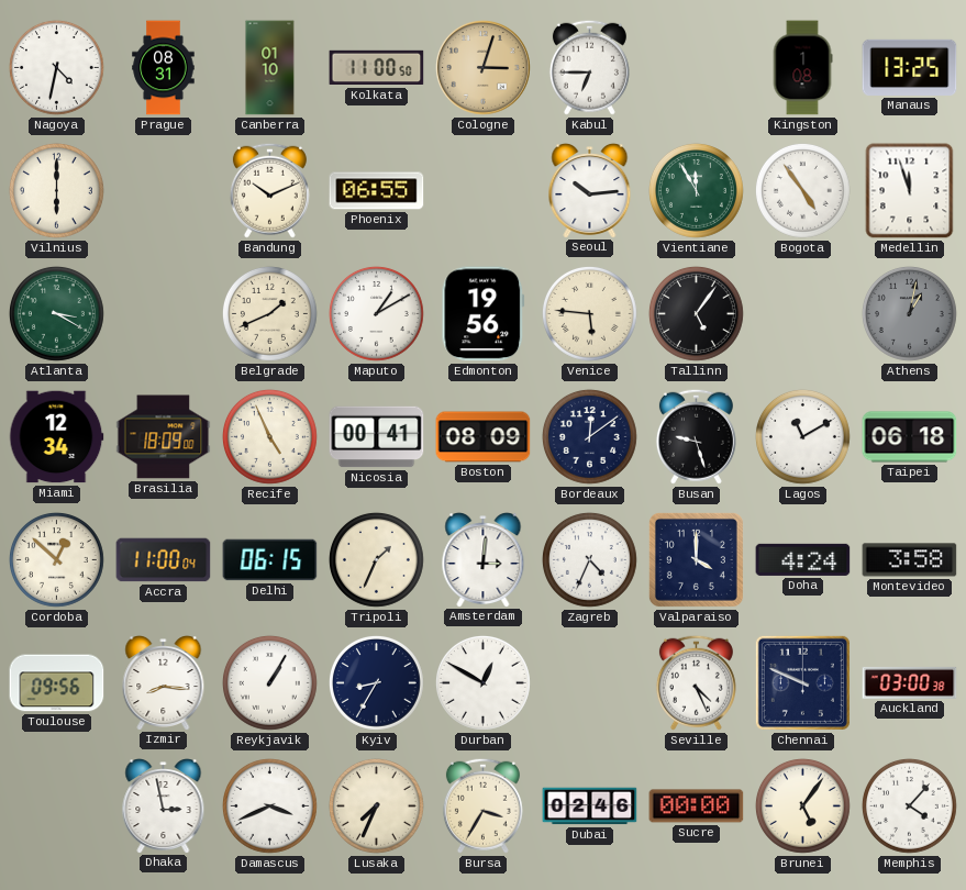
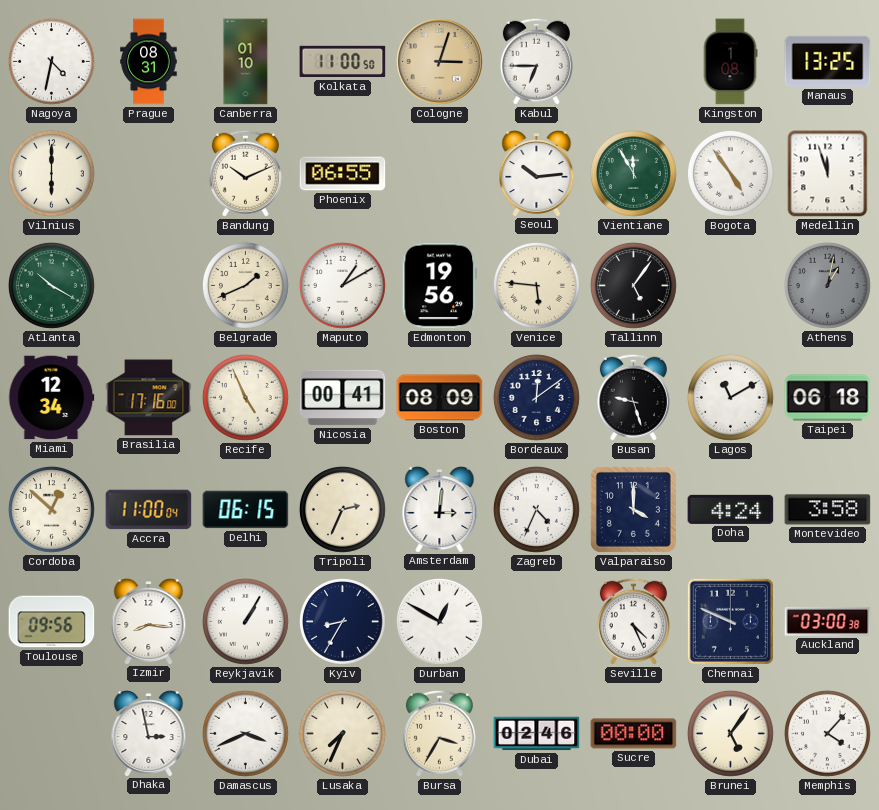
Atlanta: 3:20 -> 10:20 (51, 285)
Brasilia: 18:09 -> 17:16 (149, 398)
Tripoli: 1:34 -> 2:34 (342, 509)
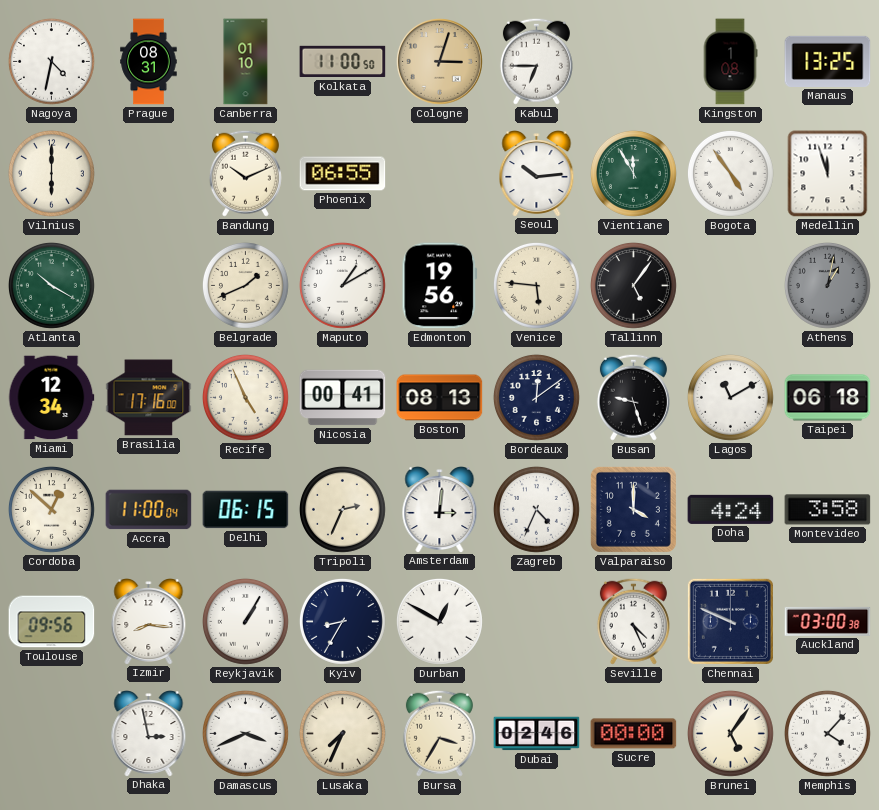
Boston: 08:09 -> 08:13 (440, 398)
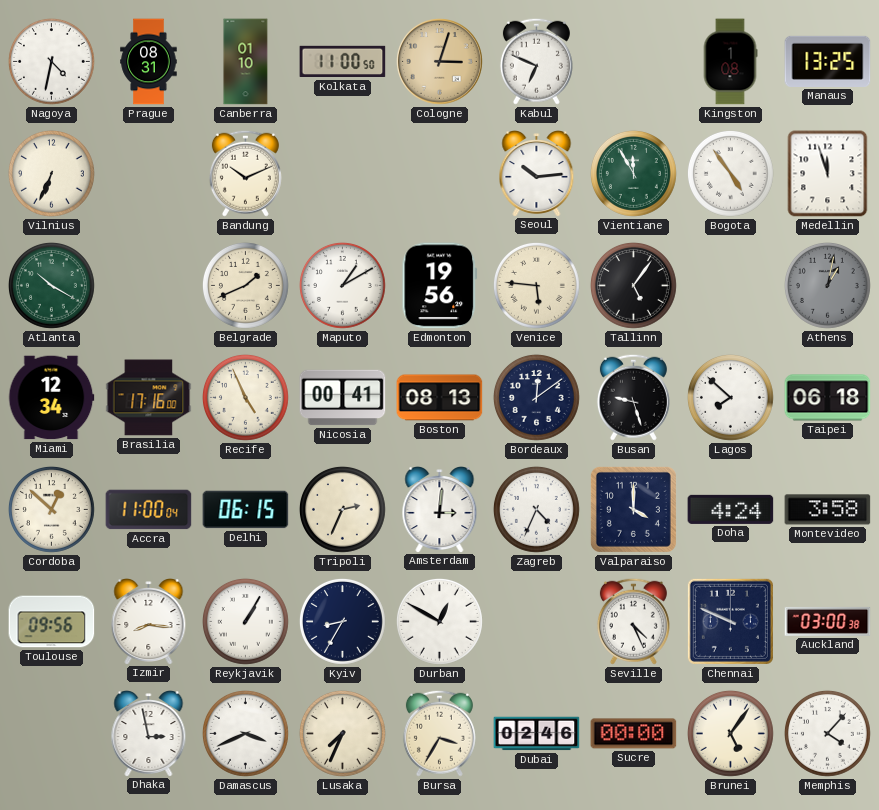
Kabul: 6:45 -> 6:49 (536, 61)
Vilnius: 6:00 -> 6:34 (51, 173)
Phoenix: 06:55 -> none (343, 174)
Lagos: 11:10 -> 7:52 (730, 397)
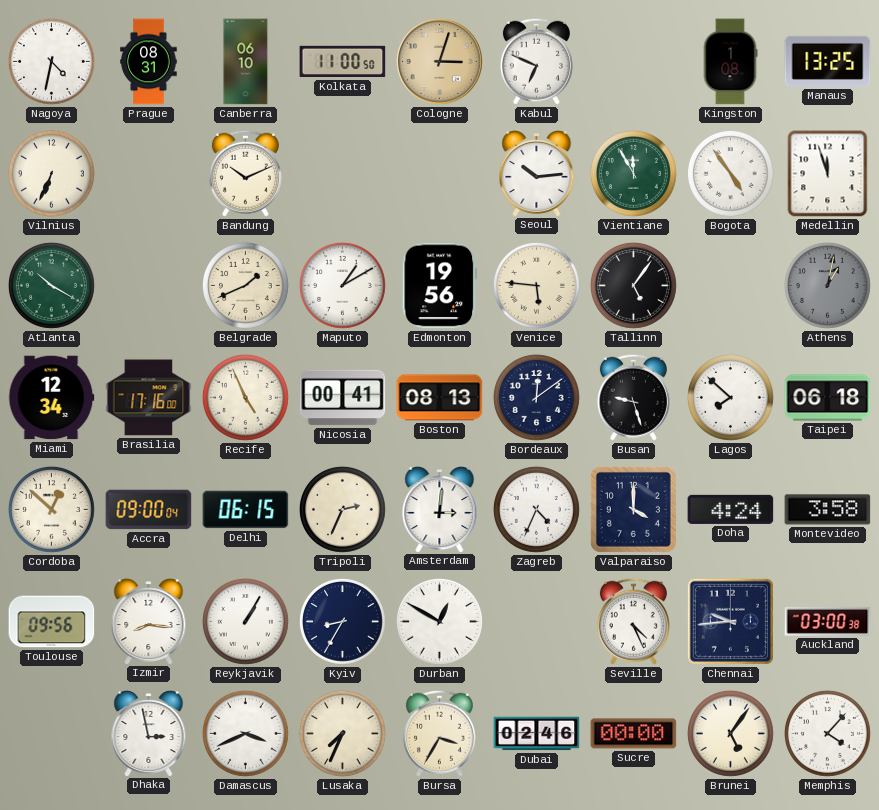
Canberra: 01:10 -> 06:10 (246, 62)
Accra: 11:00 -> 09:00 (149, 510)
Chennai: 9:49 -> 9:44 (730, 621)
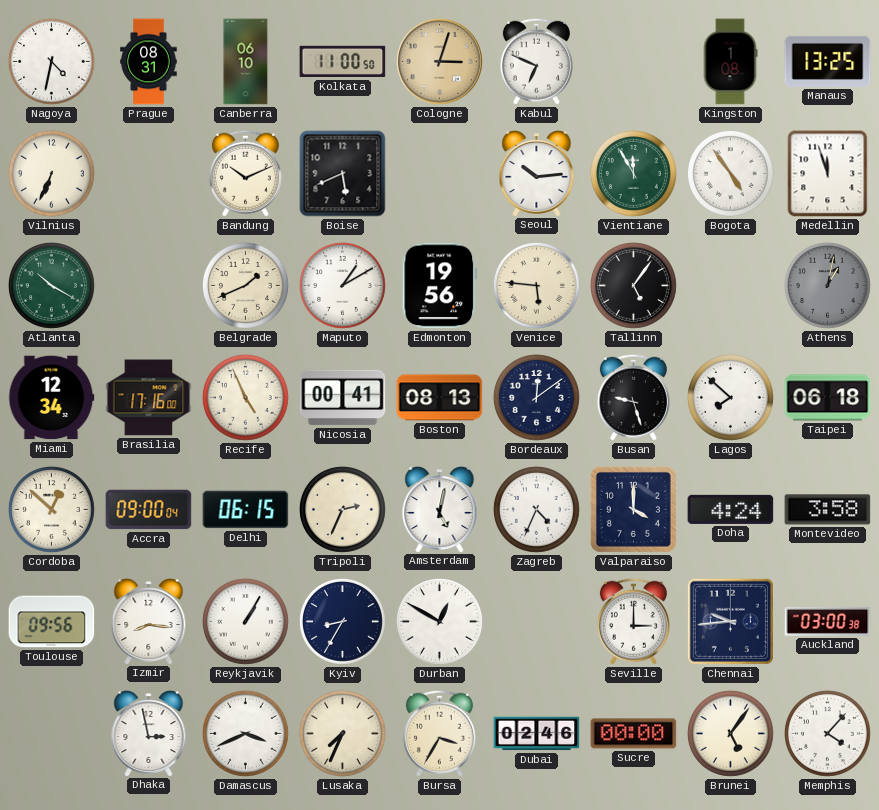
Boise: none -> 5:41 (343, 174)
Amsterdam: 3:01 -> 5:02 (440, 510)
Seville: 4:26 -> 3:00 (633, 621)
